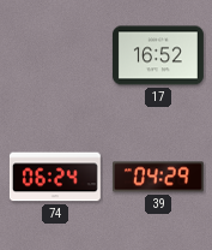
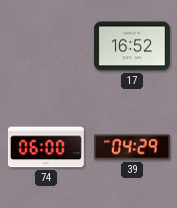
74: 06:24 -> 06:00 (46, 147)
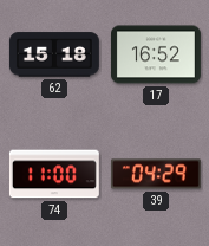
62: none -> 15:18 (54, 54)
74: 06:00 -> 11:00 (54, 174)
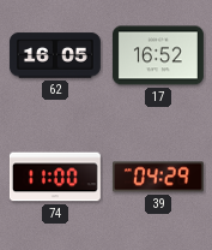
62: 15:18 -> 16:05 (55, 55)
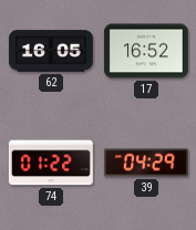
74: 11:00 -> 01:22 (51, 163)
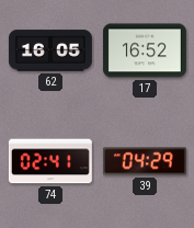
74: 01:22 -> 02:41 (50, 161)
